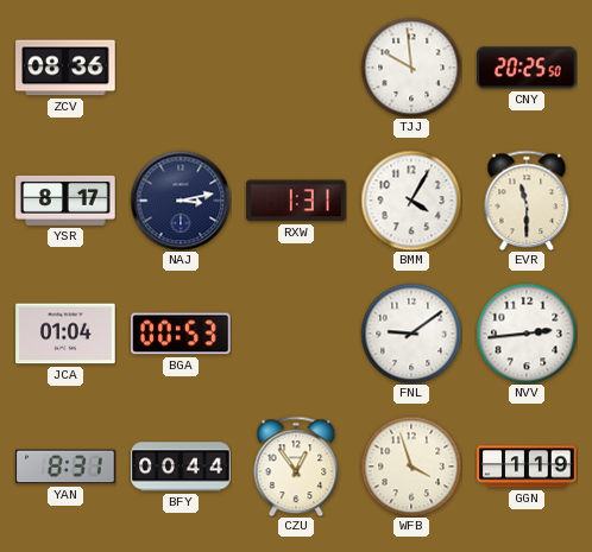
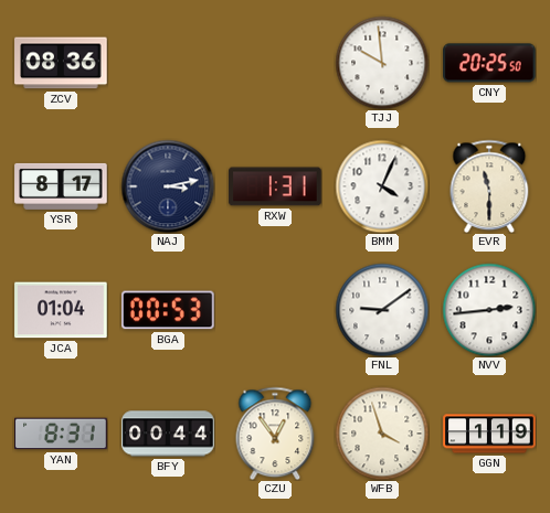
BMM: 4:05 -> 4:04 (382, 186)
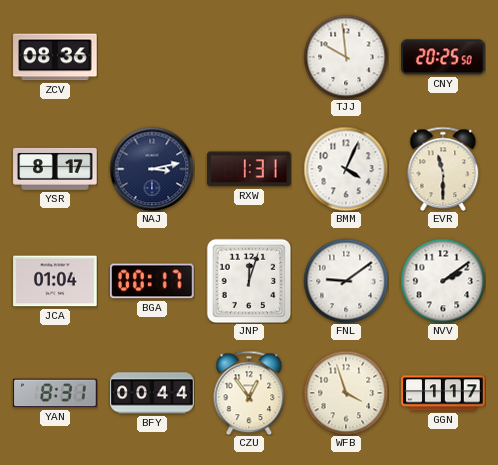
BGA: 00:53 -> 00:17 (153, 281)
JNP: none -> 12:03 (249, 281)
NVV: 2:44 -> 2:09 (443, 281)
GGN: 1:19 -> 1:17 (443, 393)
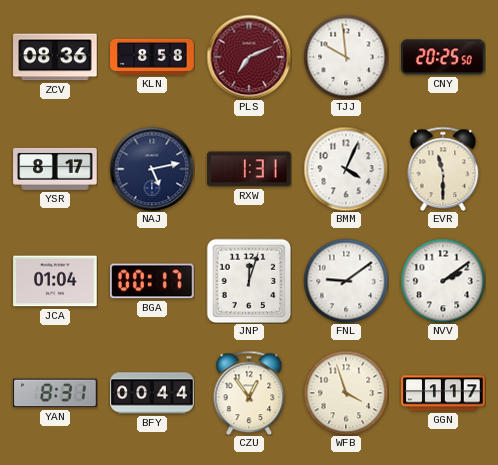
KLN: none -> 8:58 (152, 57)
PLS: none -> 7:11 (249, 57)
NAJ: 3:13 -> 5:13 (152, 169)
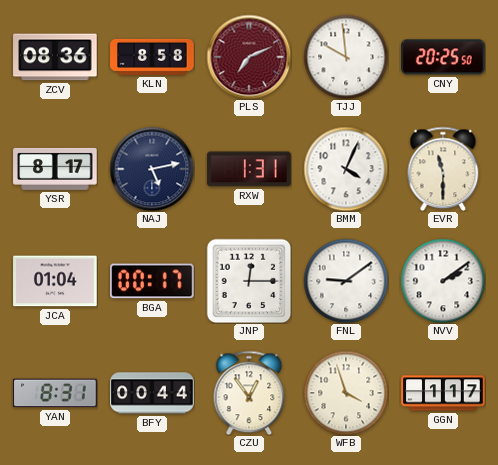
JNP: 12:03 -> 12:15 (249, 281)
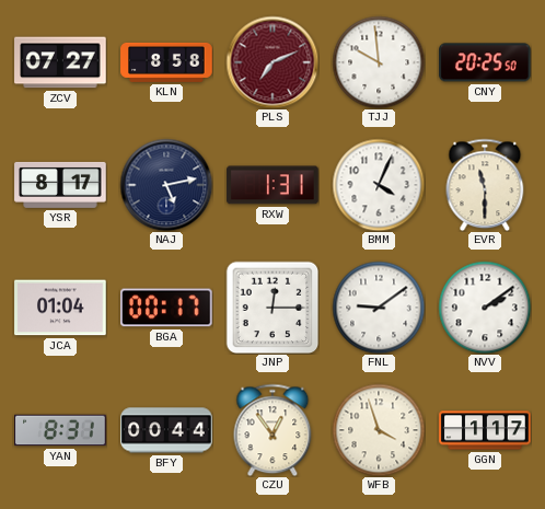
ZCV: 08:36 -> 07:27 (60, 62)
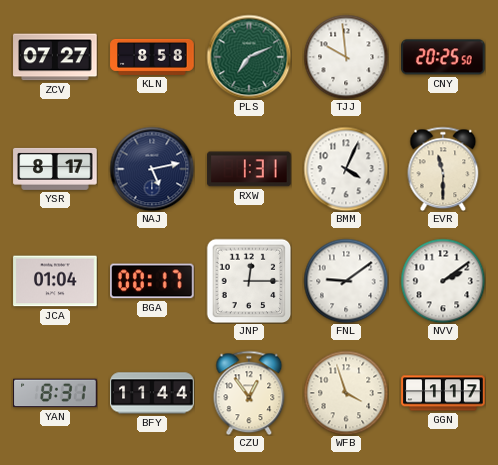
PLS dial: burgundy -> green (249, 57)
BFY: 00:44 -> 11:44 (152, 393)
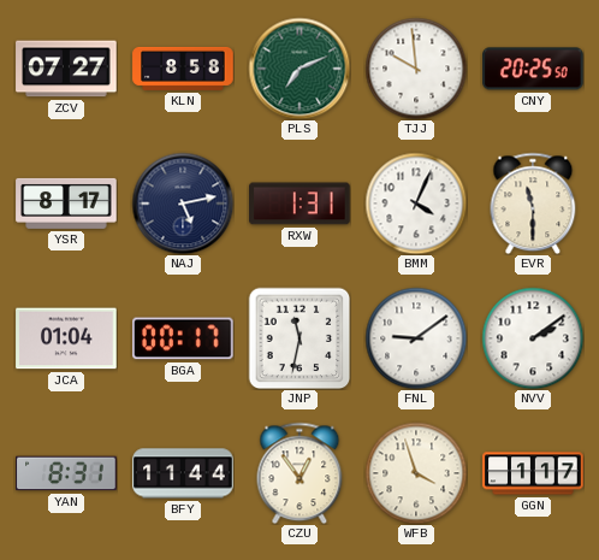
JNP: 12:15 -> 11:32 (299, 338)
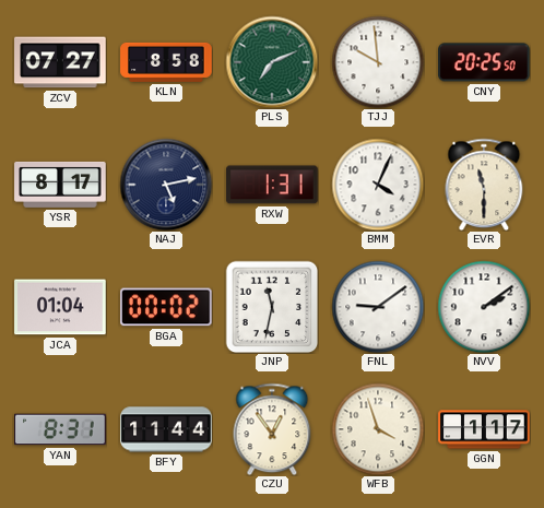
BGA: 00:17 -> 00:02 (167, 307)
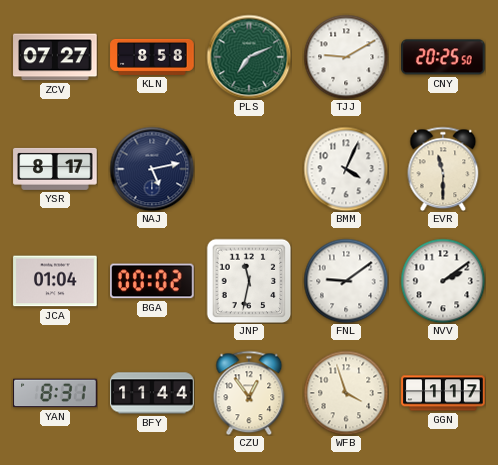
TJJ: 9:59 -> 9:10 (346, 57)
RXW: 1:31 -> none (272, 185)
